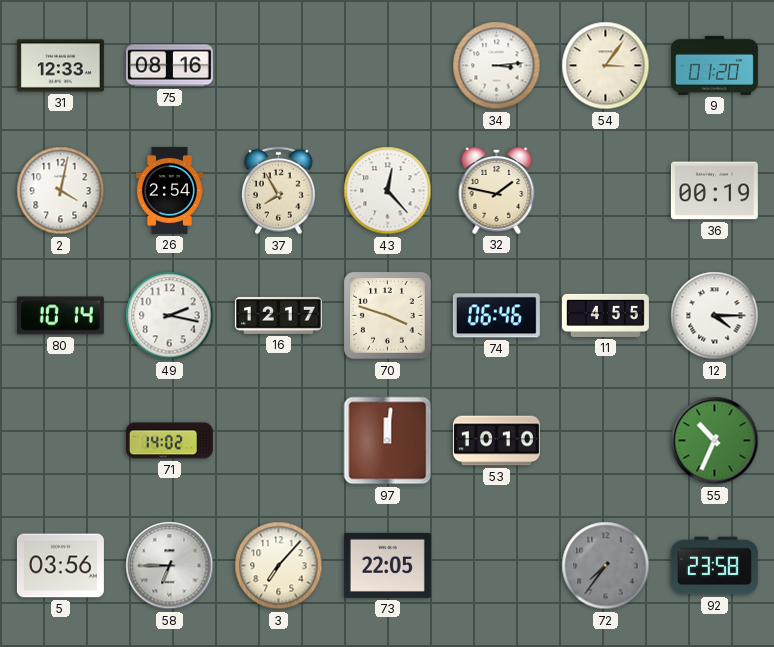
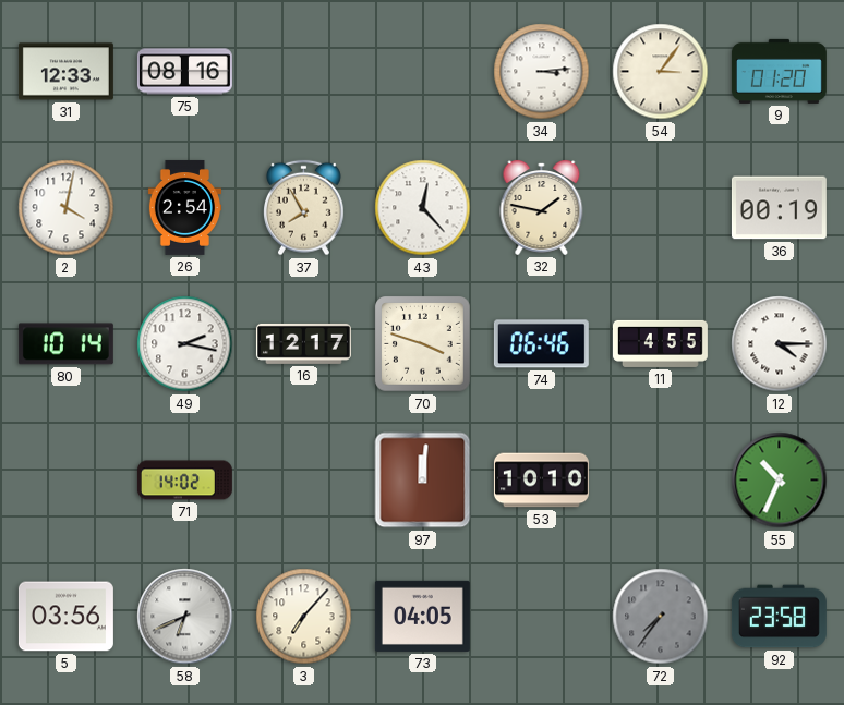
58: 6:45 -> 6:41 (185, 617)
73: 22:05 -> 04:05 (422, 616)
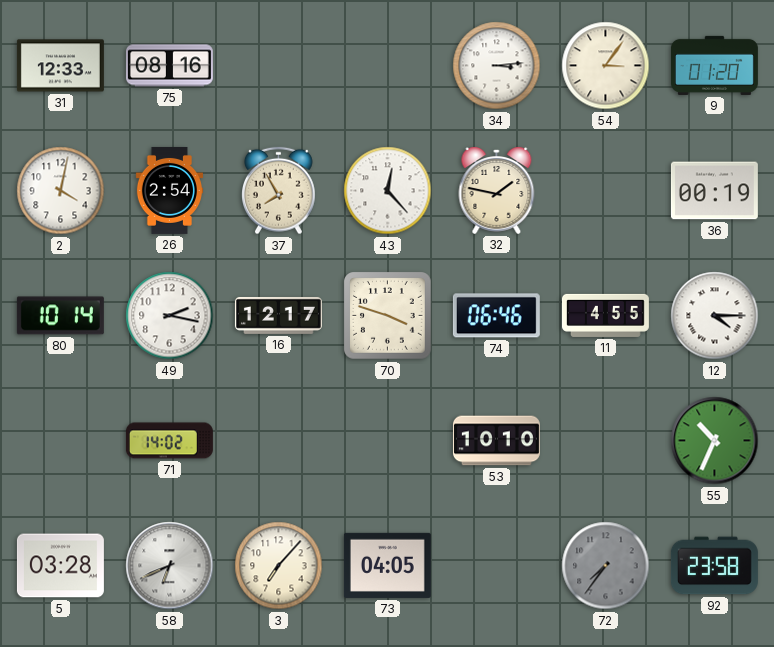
97: 12:01 -> none (423, 481)
5: 03:56 -> 03:28 (60, 566)
